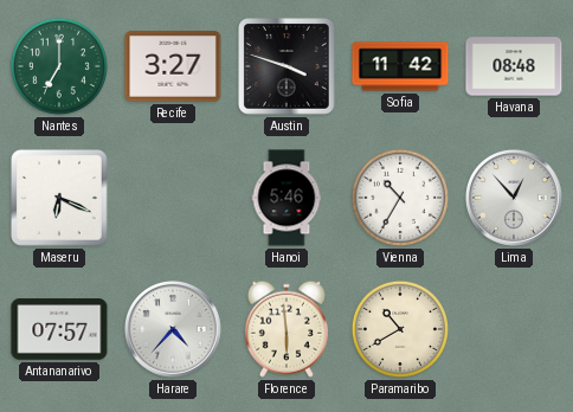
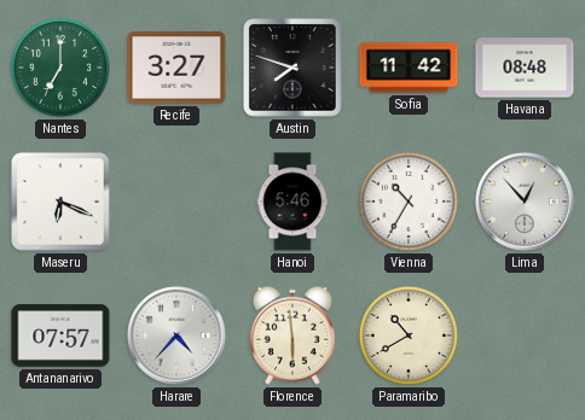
Austin: 3:48 -> 7:48 (294, 69)
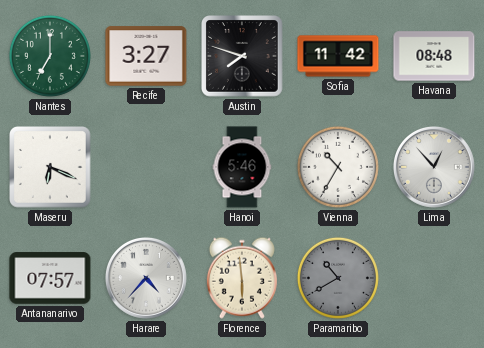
Paramaribo dial: cream -> grey (338, 278)
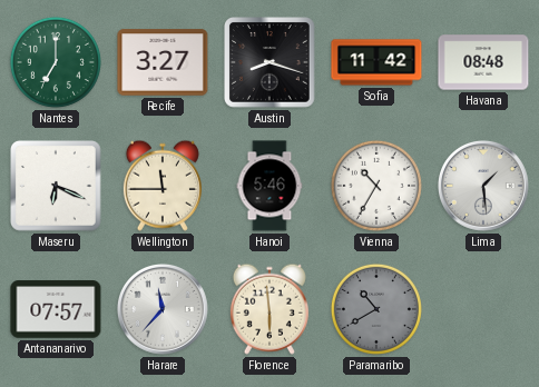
Austin: 7:48 -> 8:18 (271, 63)
Wellington: none -> 11:45 (163, 186)
Lima: 12:53 -> 1:29 (484, 187)
Harare: 4:37 -> 11:37 (164, 310)
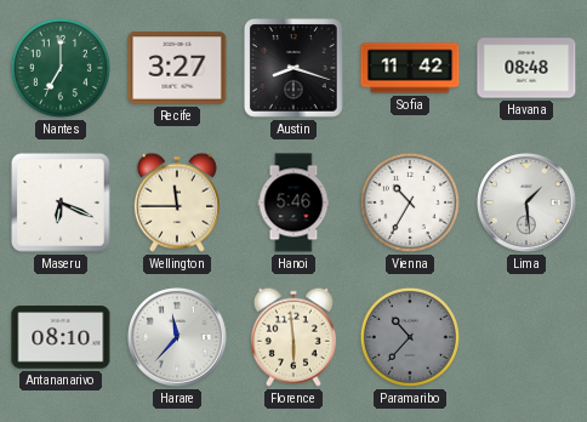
Antananarivo: 07:57 -> 08:10 (61, 337)
Paramaribo: 10:40 -> 10:37 (410, 337)
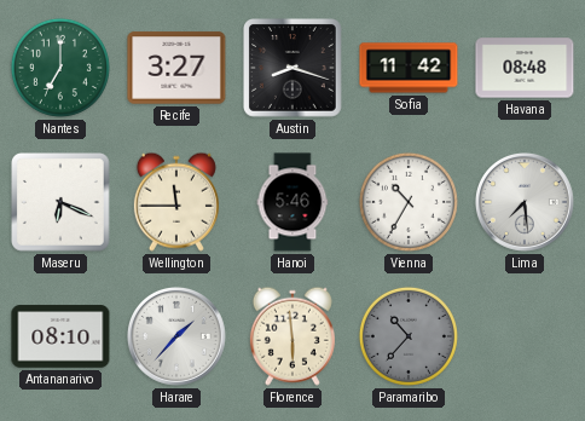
Lima: 1:29 -> 7:29 (526, 203)
Harare: 11:37 -> 1:37 (178, 338)
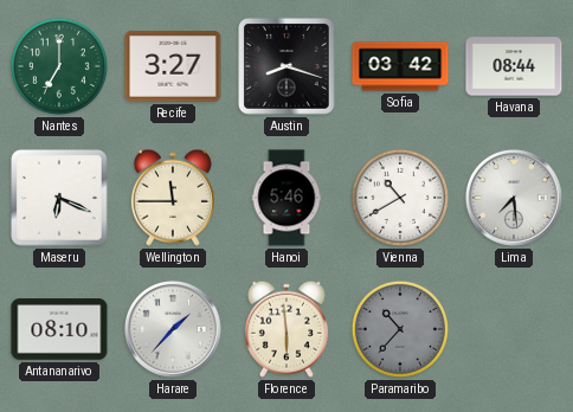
Sofia: 11:42 -> 03:42 (400, 66)
Havana: 08:48 -> 08:44 (514, 66)
Vienna: 10:35 -> 10:40 (400, 198)
